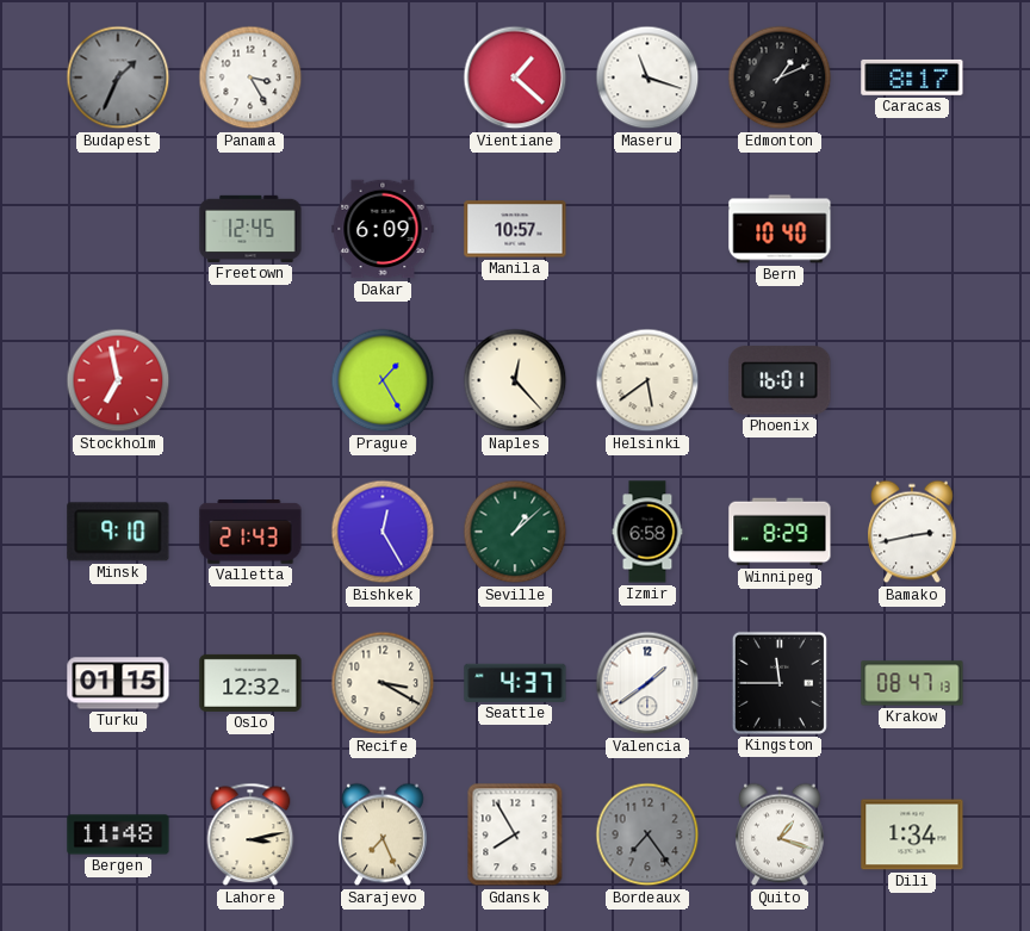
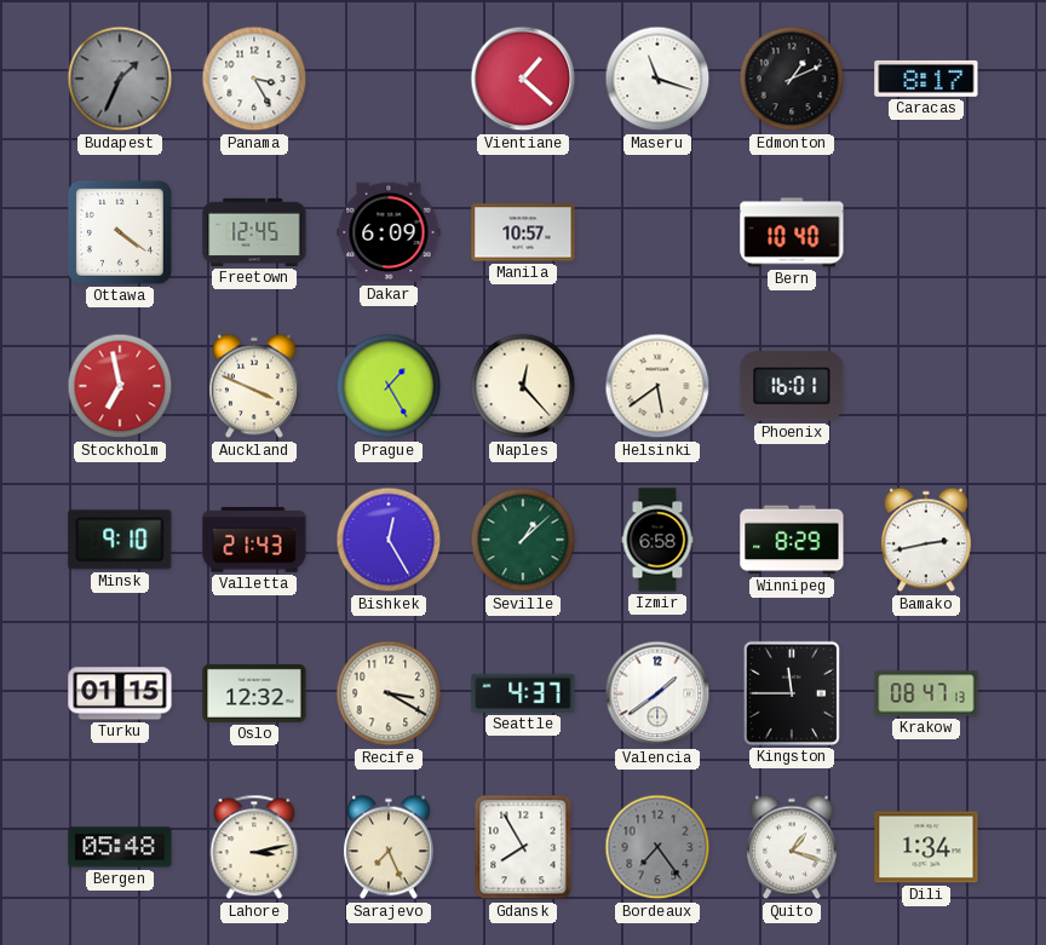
Ottawa: none -> 4:21 (120, 232)
Auckland: none -> 3:49 (255, 386)
Bergen: 11:48 -> 05:48 (120, 847)
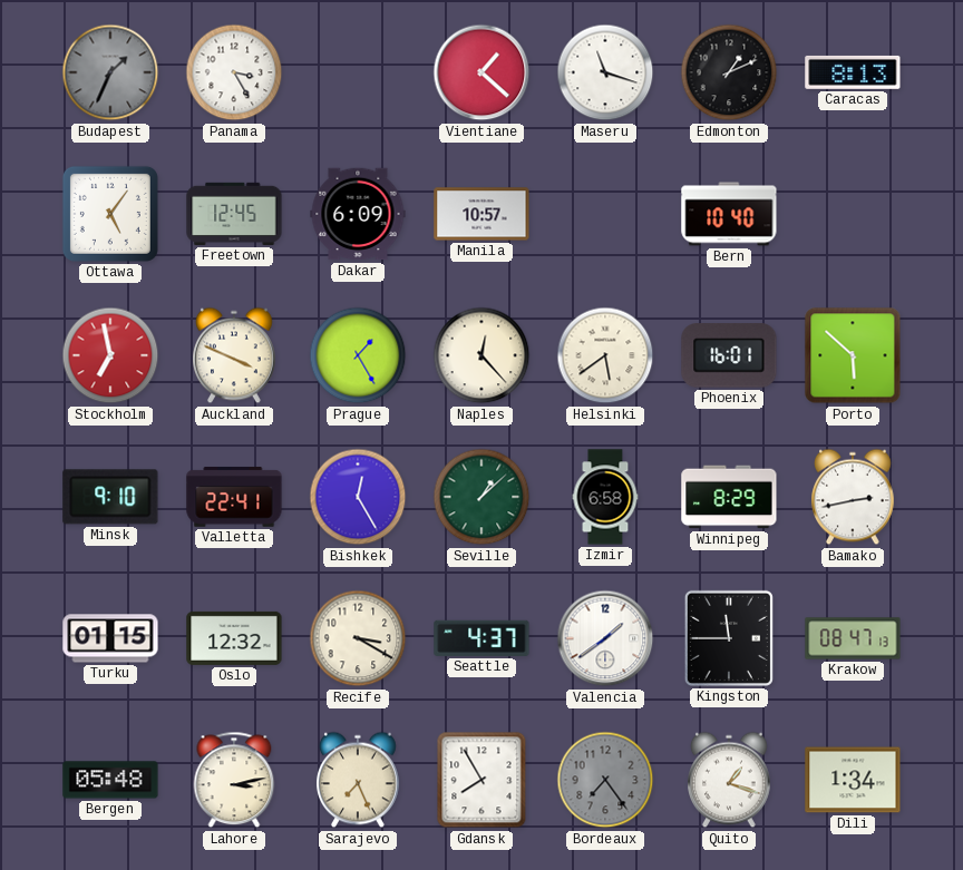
Caracas: 8:17 -> 8:13 (853, 72)
Ottawa: 4:21 -> 5:06 (110, 214)
Porto: none -> 5:52 (853, 355)
Valletta: 21:43 -> 22:41 (234, 497)
